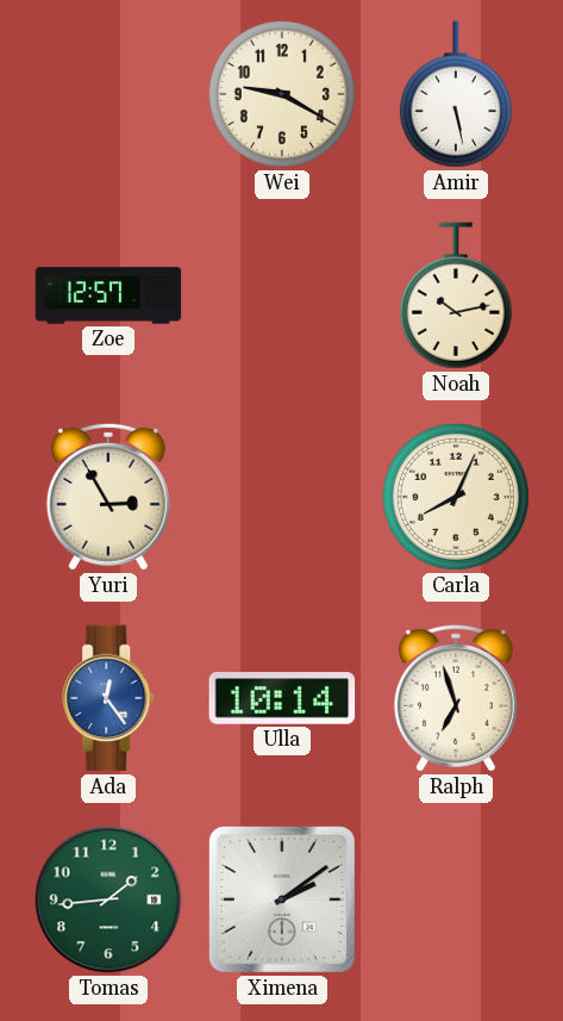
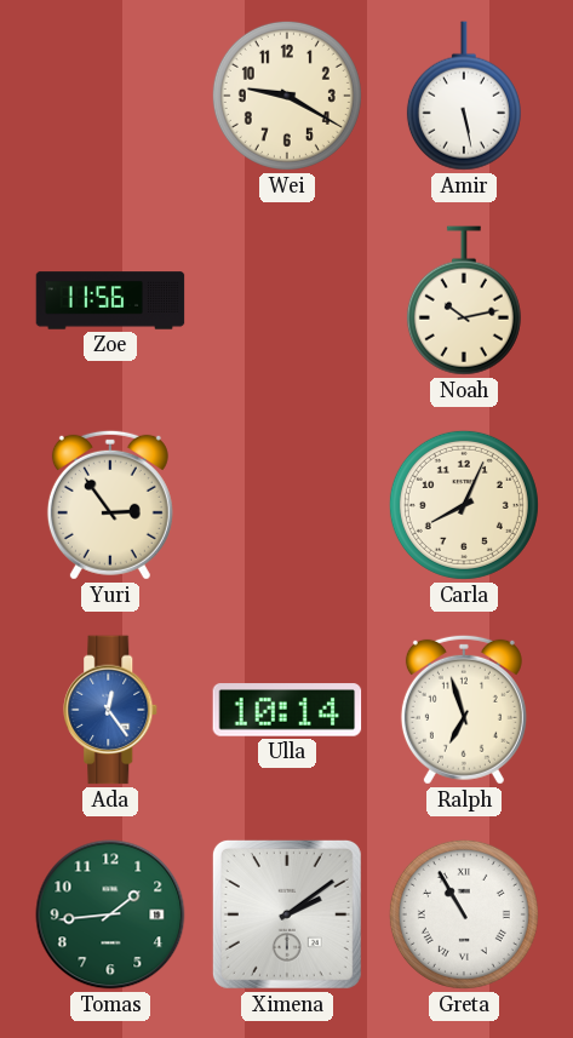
Zoe: 12:57 -> 11:56 (110, 300)
Yuri: 2:55 -> 2:54 (110, 505)
Greta: none -> 10:55 (464, 914)
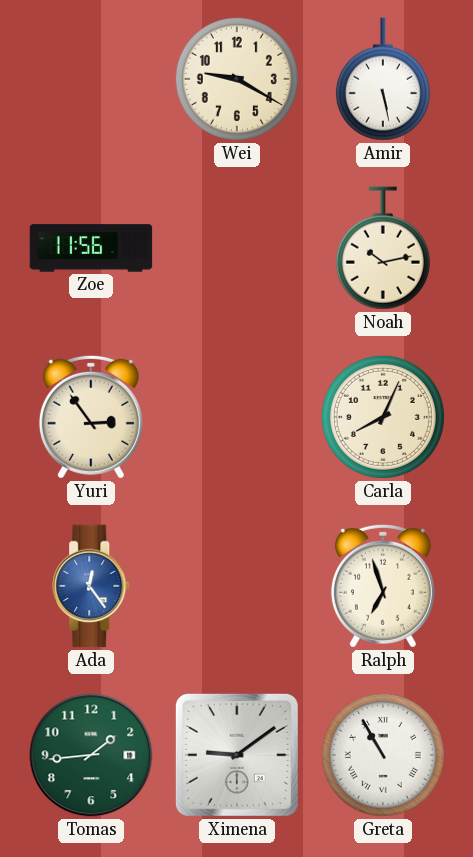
Ulla: 10:14 -> none (287, 710)
Ximena: 2:09 -> 9:09 (237, 755)
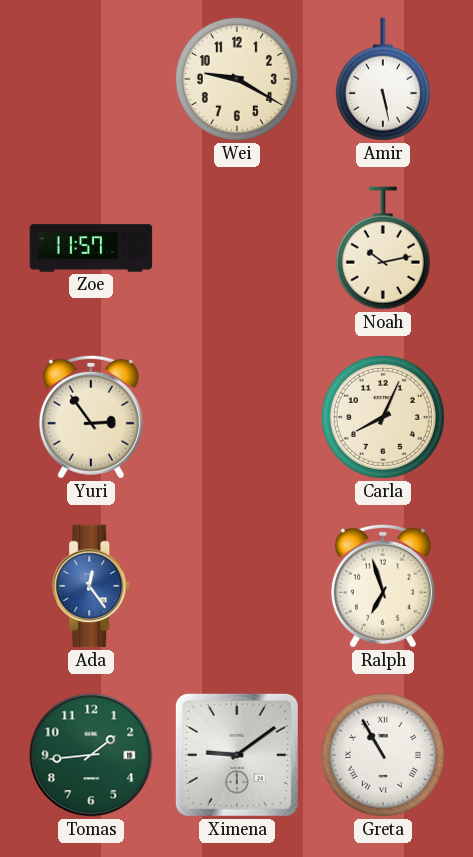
Zoe: 11:56 -> 11:57 (91, 248)
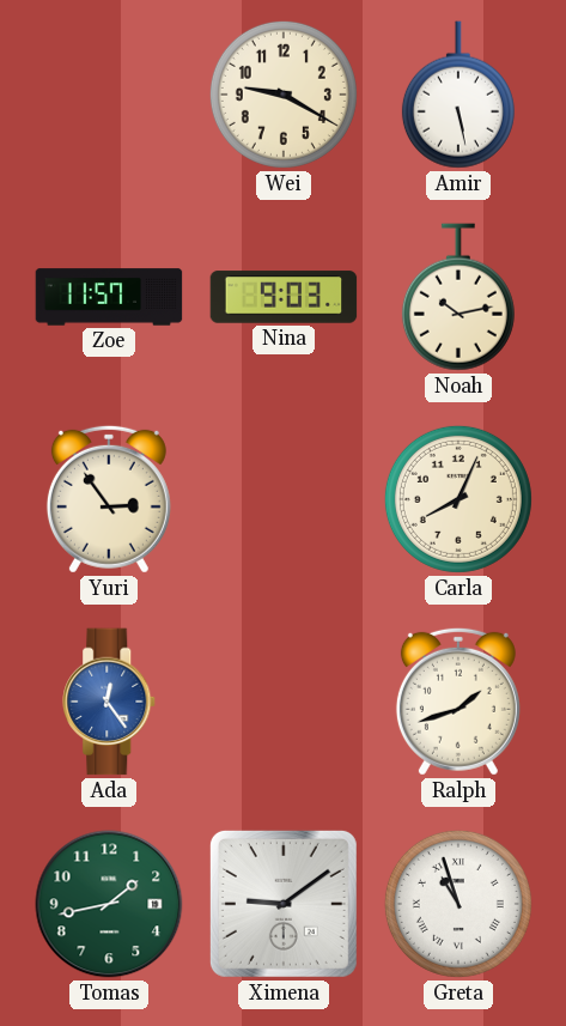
Nina: none -> 9:03 (284, 297)
Ralph: 6:57 -> 1:42 (458, 702)
Tomas: 1:44 -> 1:43 (109, 904)
Greta: 10:55 -> 10:57 (458, 904)
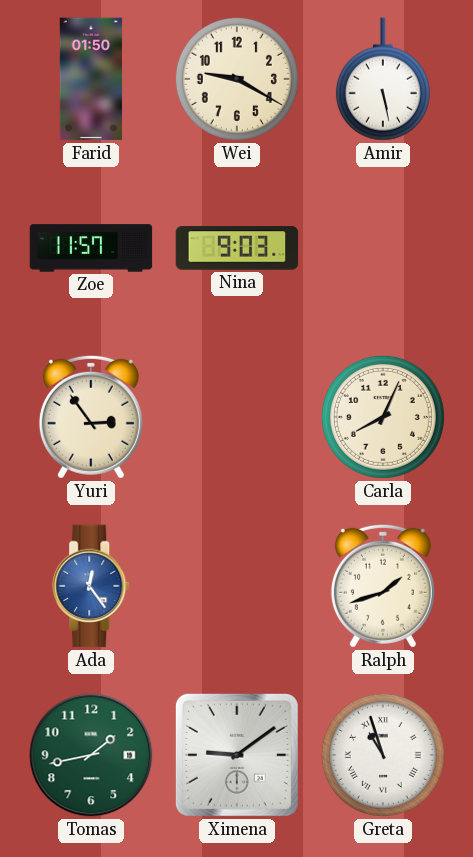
Farid: none -> 01:50 (91, 79)
Noah: 10:13 -> none (458, 297)
